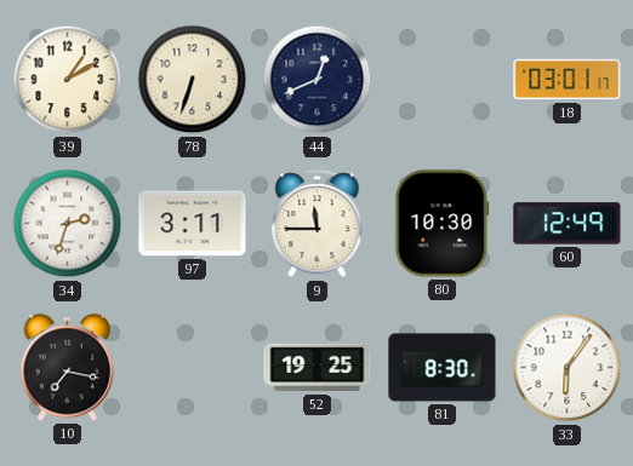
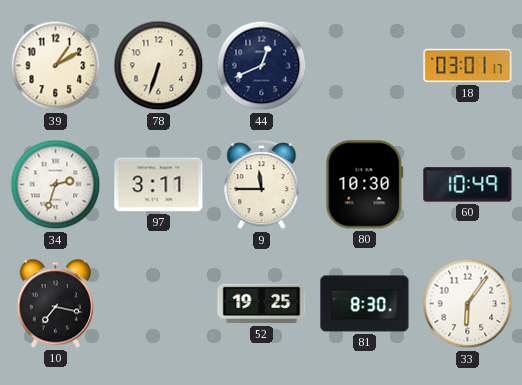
60: 12:49 -> 10:49 (468, 185)
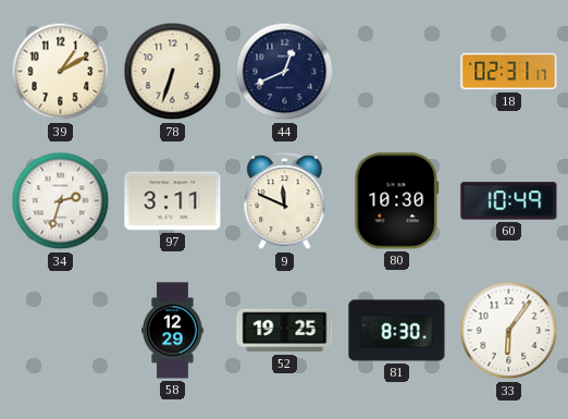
18: 03:01 -> 02:31 (509, 72)
9: 11:45 -> 11:49 (285, 201)
10: 7:17 -> none (56, 304)
58: none -> 12:29 (173, 331)
